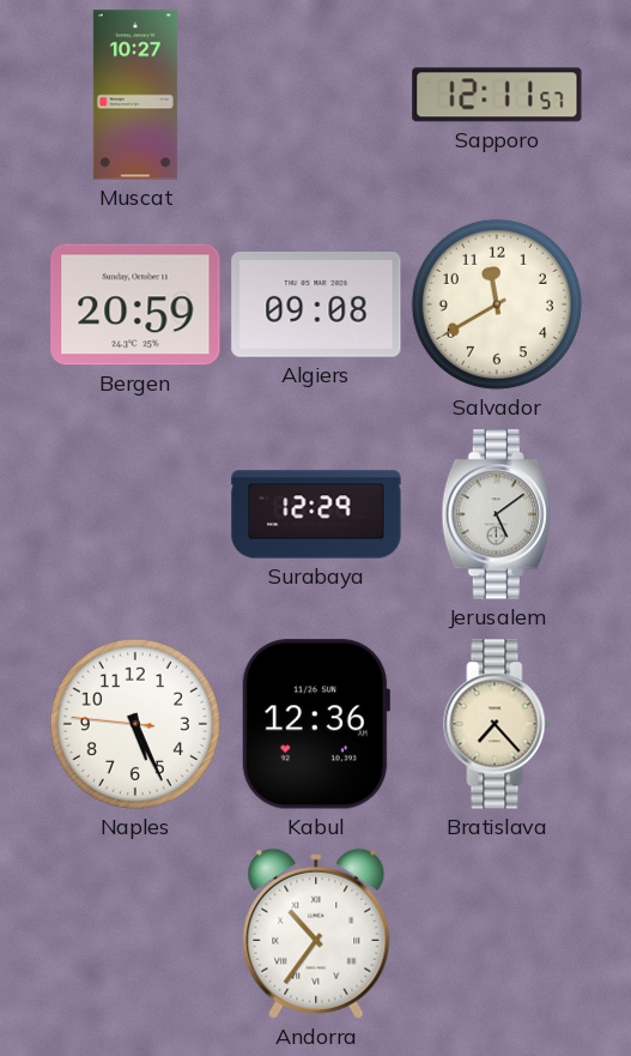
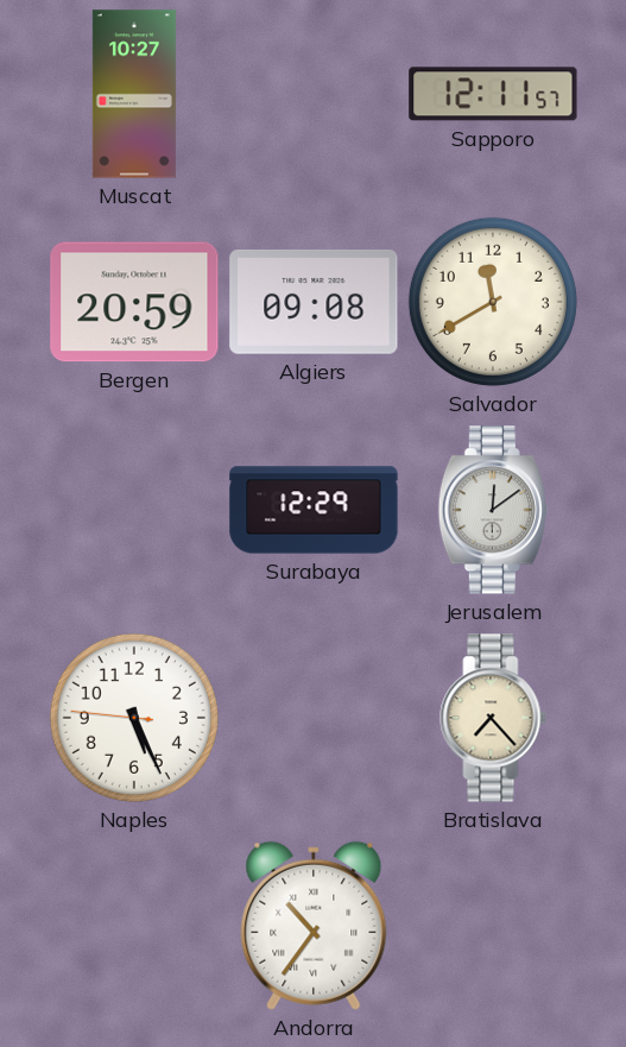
Jerusalem: 5:09 -> 12:09 (493, 510)
Kabul: 12:36 -> none (315, 724)
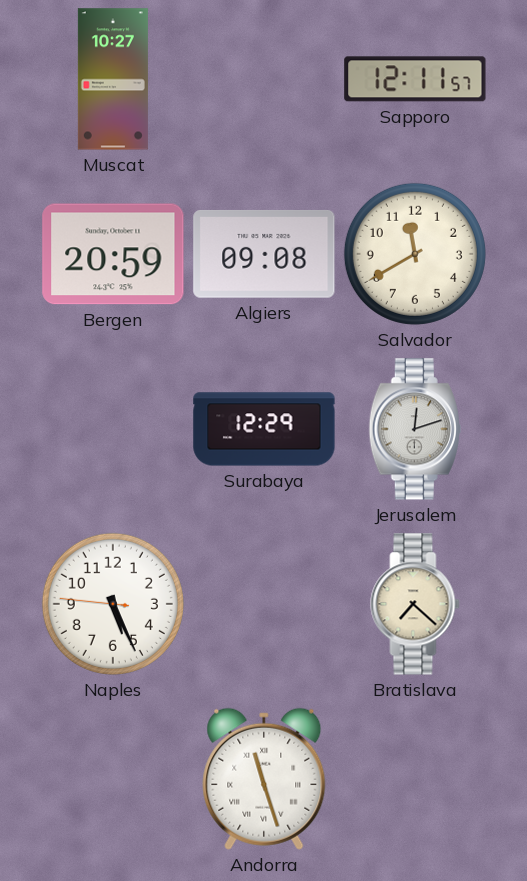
Jerusalem: 12:09 -> 12:12 (415, 429)
Bratislava: 7:23 -> 7:22 (415, 604)
Andorra: 10:36 -> 11:27 (264, 779)
